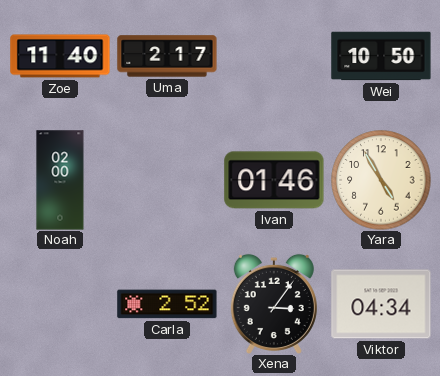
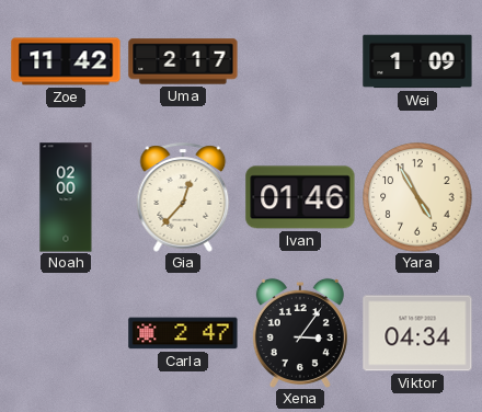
Zoe: 11:40 -> 11:42 (66, 61)
Wei: 10:50 -> 1:09 (417, 61)
Gia: none -> 12:37 (183, 197)
Carla: 2:52 -> 2:47 (183, 333)
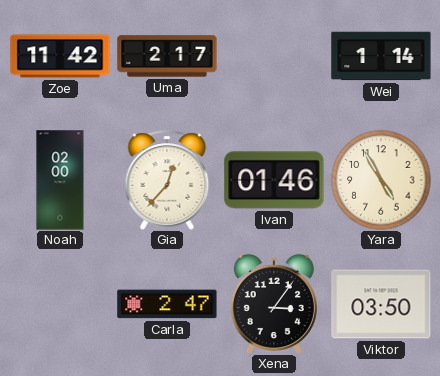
Wei: 1:09 -> 1:14 (381, 56)
Viktor: 04:34 -> 03:50 (381, 304)
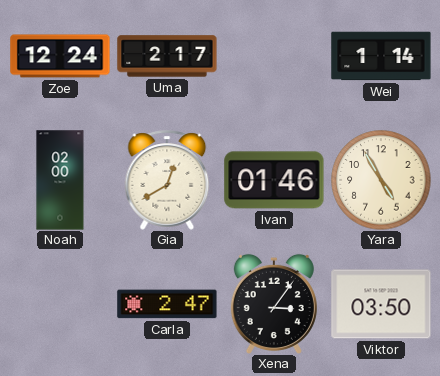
Zoe: 11:42 -> 12:24 (60, 56)
Gia: 12:37 -> 12:40 (167, 180)
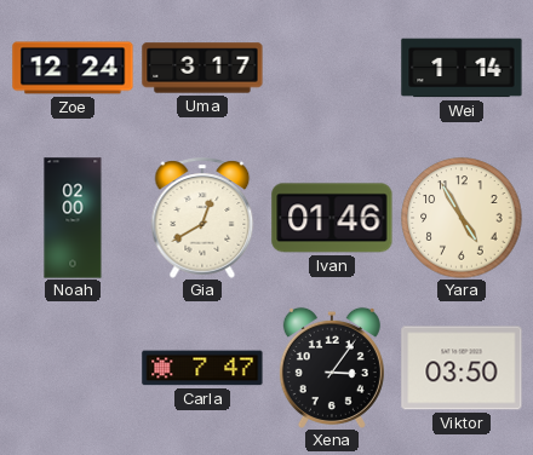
Uma: 2:17 -> 3:17 (202, 68)
Carla: 2:47 -> 7:47 (202, 368)
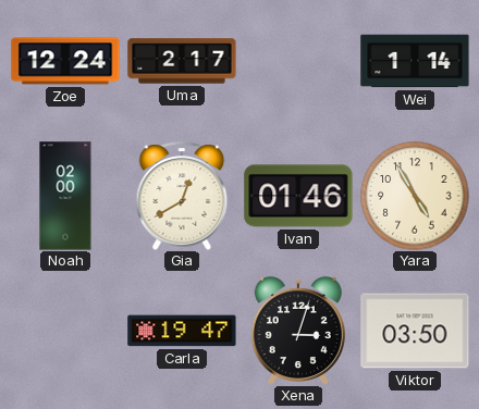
Uma: 3:17 -> 2:17 (182, 61)
Carla: 7:47 -> 19:47 (182, 331)
Xena: 3:06 -> 3:03 (298, 331)
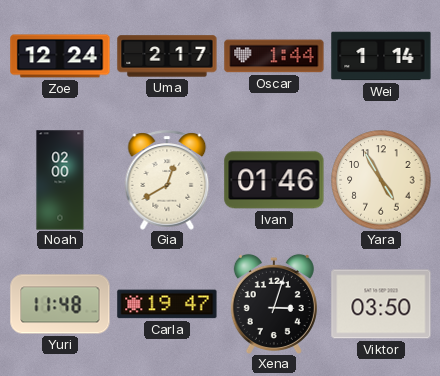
Oscar: none -> 1:44 (274, 56)
Yuri: none -> 11:48 (60, 304)
